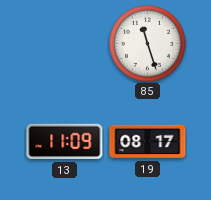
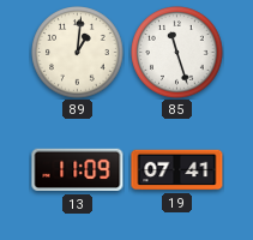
89: none -> 1:01 (78, 53)
19: 08:17 -> 07:41 (177, 170)
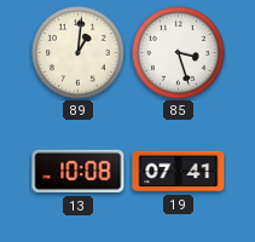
85: 11:27 -> 3:27 (179, 53)
13: 11:09 -> 10:08 (79, 172)
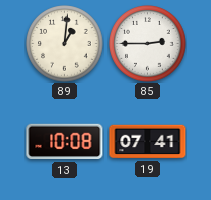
85: 3:27 -> 2:45 (148, 44)
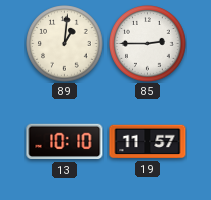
13: 10:08 -> 10:10 (65, 142)
19: 07:41 -> 11:57 (148, 142)
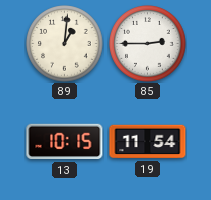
13: 10:10 -> 10:15 (65, 142)
19: 11:57 -> 11:54 (148, 142)
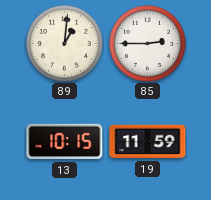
19: 11:54 -> 11:59 (148, 142)
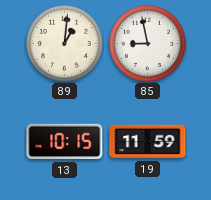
85: 2:45 -> 8:58 (148, 44)
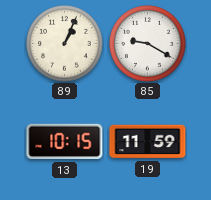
89: 1:01 -> 1:04 (65, 44)
85: 8:58 -> 9:20 (148, 44)
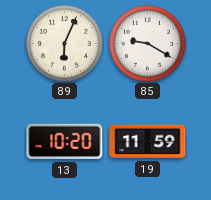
89: 1:04 -> 6:04 (65, 44)
13: 10:15 -> 10:20 (65, 142)
